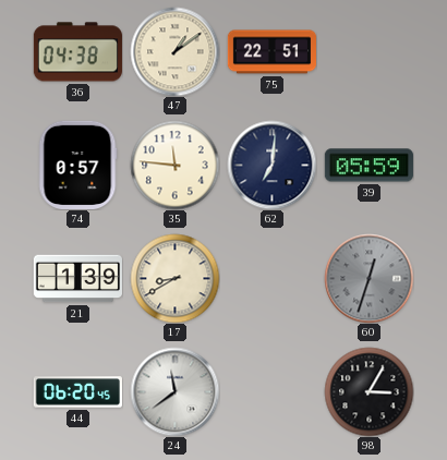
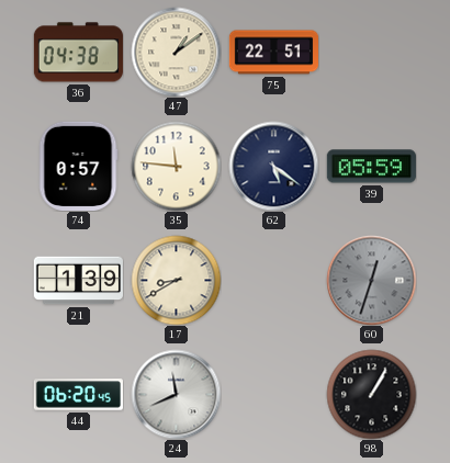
62: 7:01 -> 5:21 (273, 166)
24: 11:39 -> 11:41 (176, 394)
98: 3:05 -> 1:05 (371, 394)
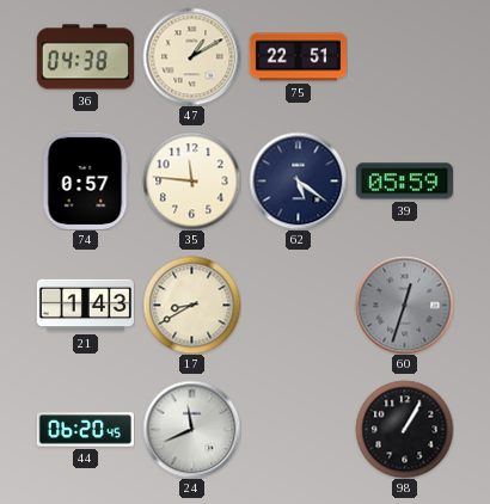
47: 1:09 -> 1:10 (191, 56)
21: 1:39 -> 1:43 (85, 306)
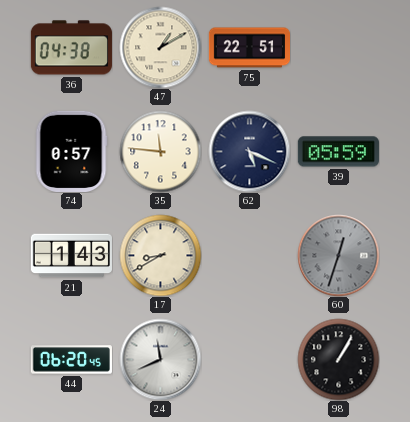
62: 5:21 -> 5:19 (249, 151)
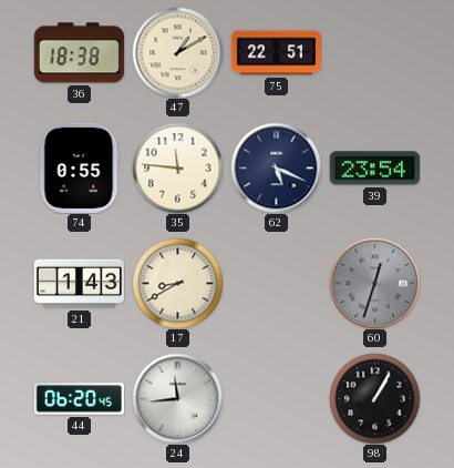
36: 04:38 -> 18:38 (79, 53)
74: 0:57 -> 0:55 (79, 167)
39: 05:59 -> 23:54 (374, 169)
24: 11:41 -> 11:44 (177, 398)
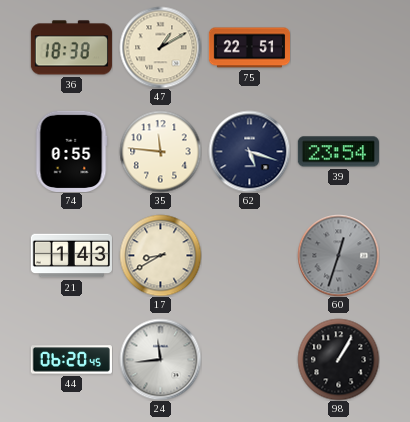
62: 5:19 -> 5:18 (249, 151)
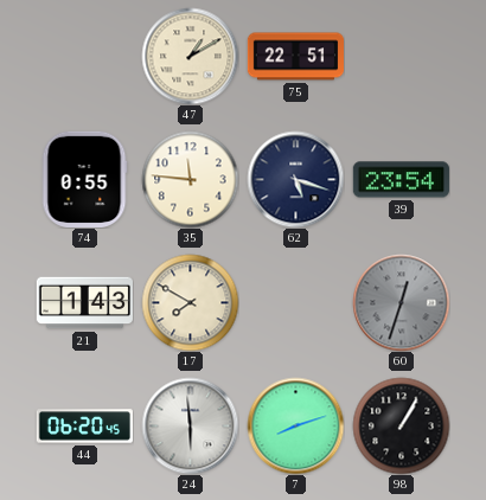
36: 18:38 -> none (71, 48)
17: 8:40 -> 7:50 (190, 302)
24: 11:44 -> 5:59 (190, 425)
7: none -> 8:12 (295, 425)
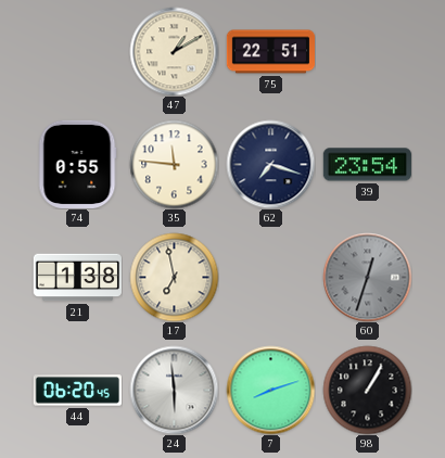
62: 5:18 -> 7:18 (270, 164)
21: 1:43 -> 1:38 (77, 278)
17: 7:50 -> 6:58 (174, 277)
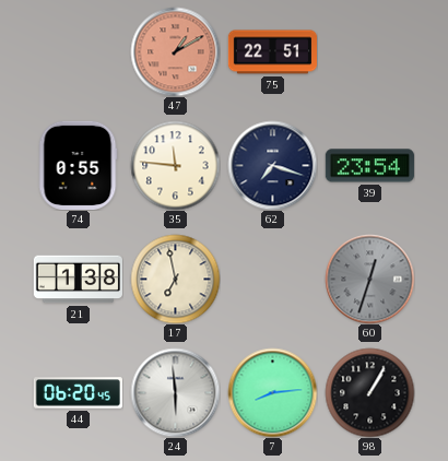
47 dial: cream -> salmon (175, 51)
7: 8:12 -> 8:14 (272, 392)
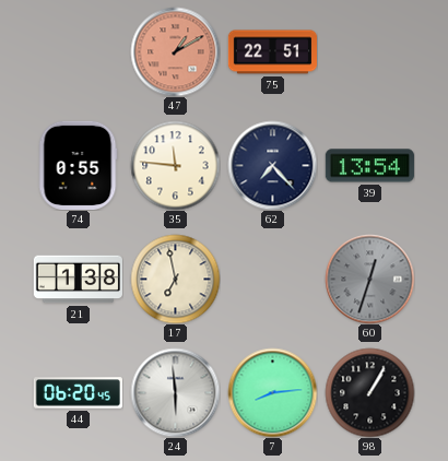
62: 7:18 -> 7:23 (272, 165)
39: 23:54 -> 13:54 (369, 166)
